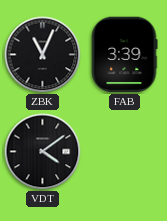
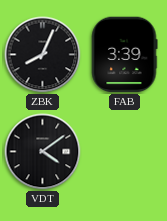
ZBK: 11:04 -> 8:04 (43, 55)
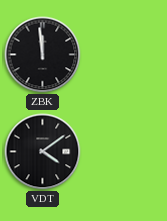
ZBK: 8:04 -> 11:59 (43, 55)
FAB: 3:39 -> none (124, 55)
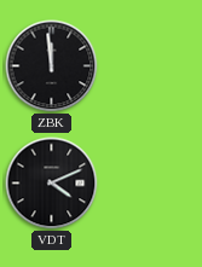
VDT: 4:09 -> 4:11 (52, 184)
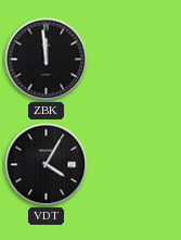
VDT: 4:11 -> 4:05 (47, 165)
